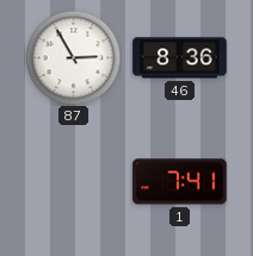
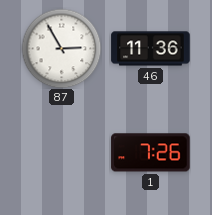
46: 8:36 -> 11:36 (151, 49)
1: 7:41 -> 7:26 (151, 153)
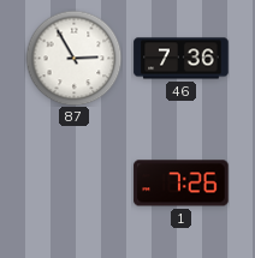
46: 11:36 -> 7:36 (182, 59)
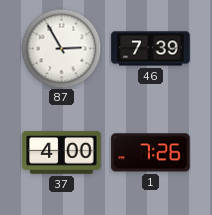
46: 7:36 -> 7:39 (151, 49)
37: none -> 4:00 (62, 152)
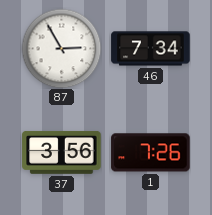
46: 7:39 -> 7:34 (151, 49)
37: 4:00 -> 3:56 (62, 152)
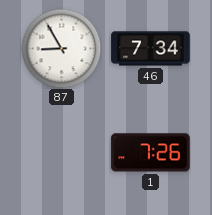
87: 2:55 -> 8:55 (61, 48)
37: 3:56 -> none (62, 152)
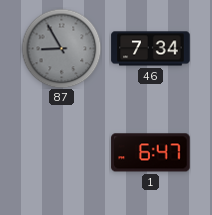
87 dial: white -> grey (61, 48)
1: 7:26 -> 6:47 (151, 153)
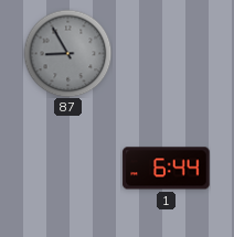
46: 7:34 -> none (151, 49)
1: 6:47 -> 6:44 (167, 169)
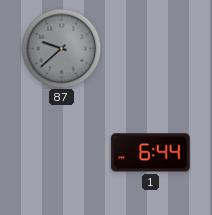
87: 8:55 -> 9:38 (61, 48)
